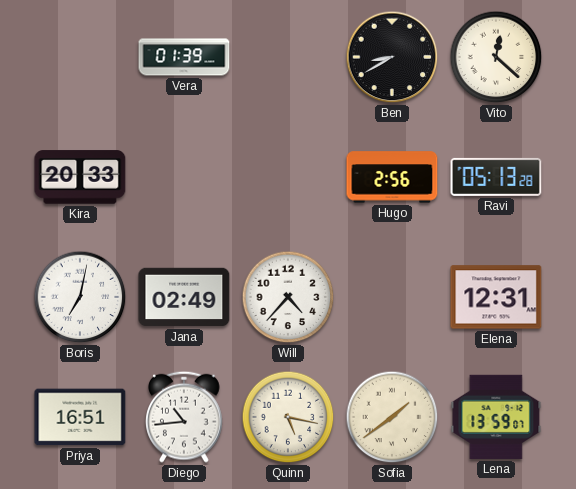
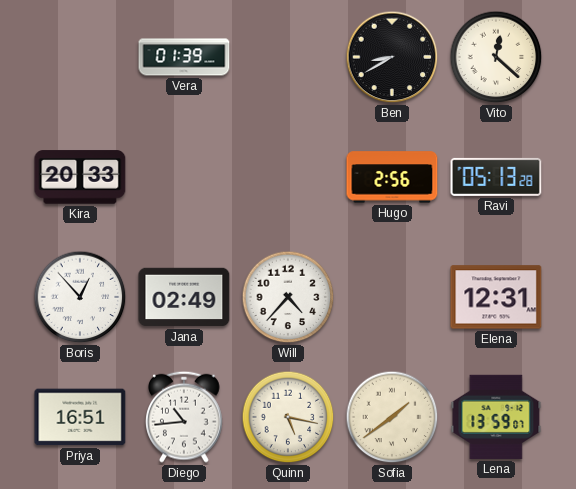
Boris: 7:02 -> 12:53 (80, 297)
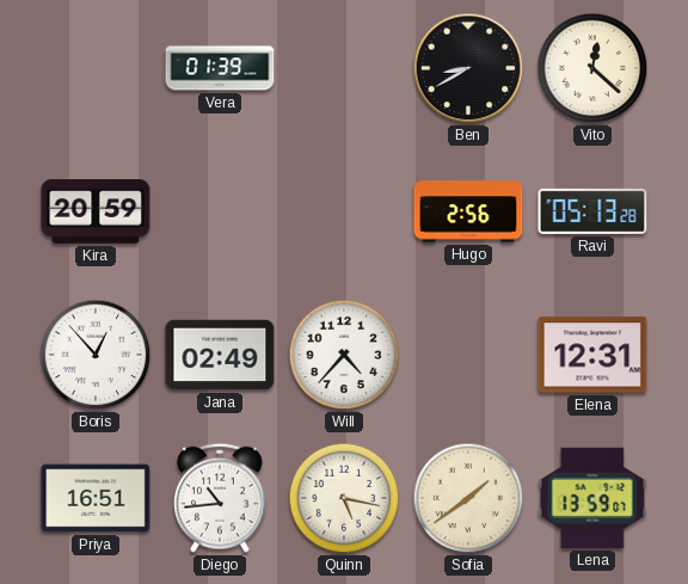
Kira: 20:33 -> 20:59 (96, 211)
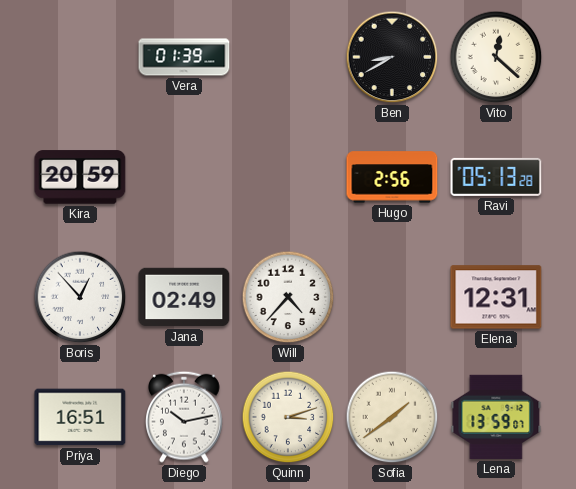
Diego: 10:44 -> 10:13 (185, 417)
Quinn: 5:17 -> 3:12 (288, 417)
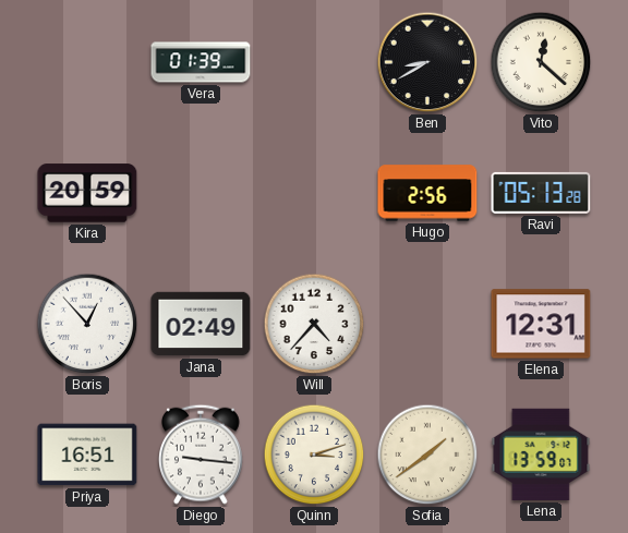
Diego: 10:13 -> 9:16 (202, 455)
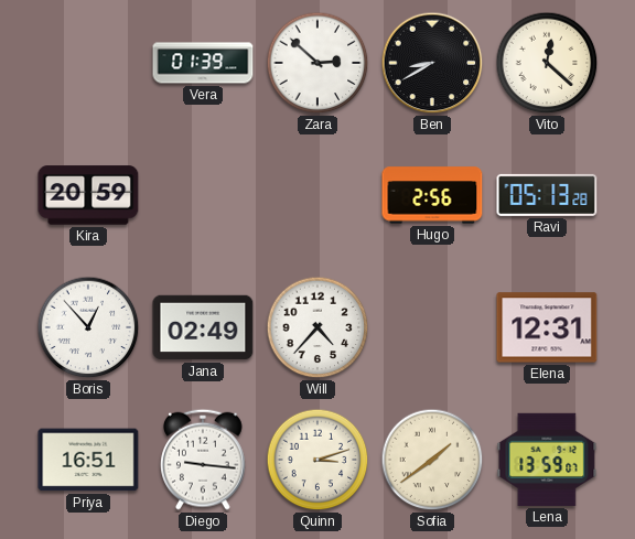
Zara: none -> 2:52 (317, 63)
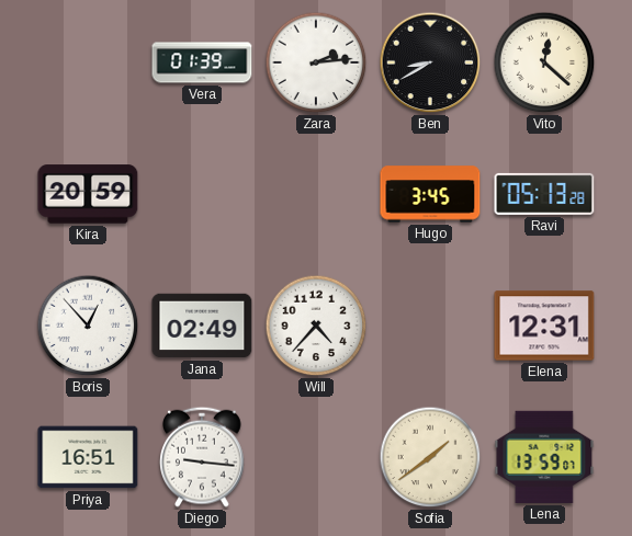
Zara: 2:52 -> 2:14 (316, 62)
Hugo: 2:56 -> 3:45 (430, 194)
Quinn: 3:12 -> none (317, 460)
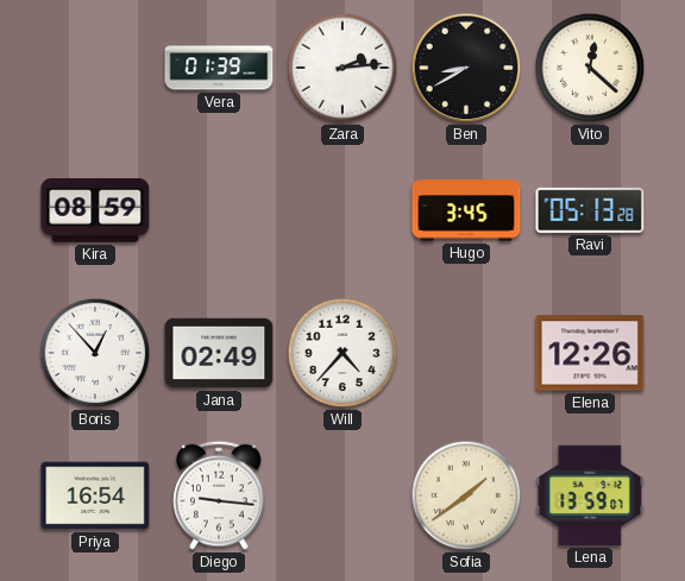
Kira: 20:59 -> 08:59 (95, 210)
Elena: 12:31 -> 12:26 (590, 353)
Priya: 16:51 -> 16:54 (95, 495)
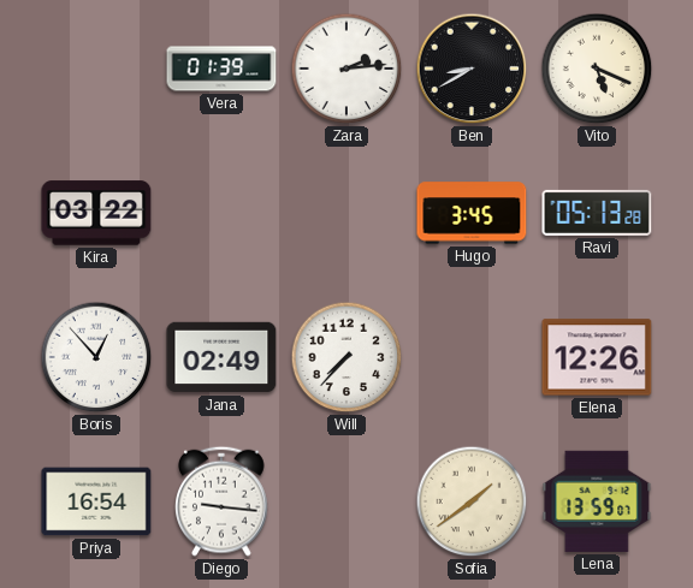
Vito: 12:22 -> 5:19 (597, 69)
Kira: 08:59 -> 03:22 (96, 213)
Will: 4:37 -> 7:37 (346, 357)
